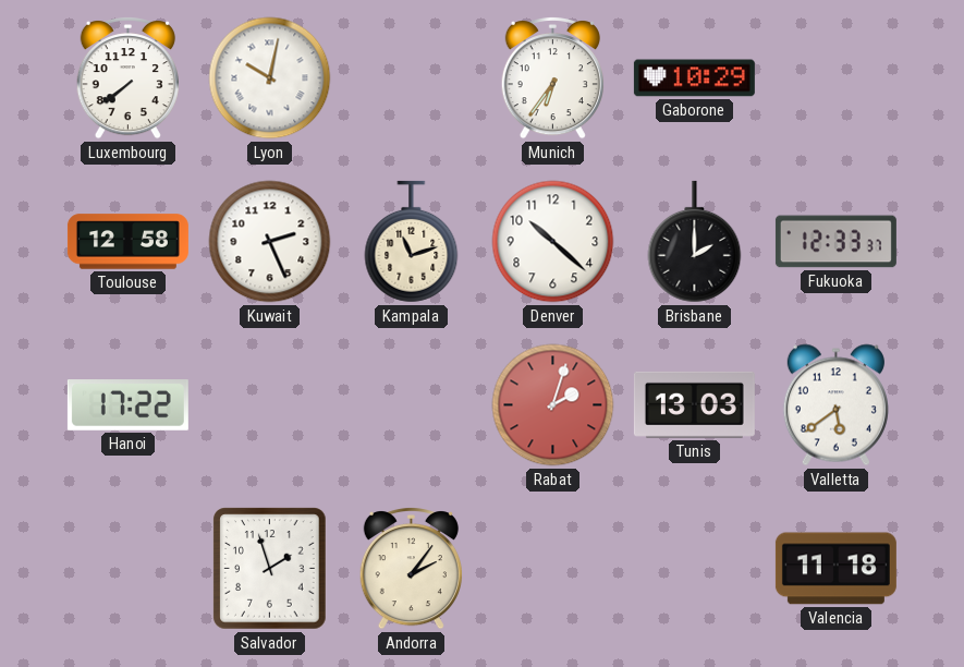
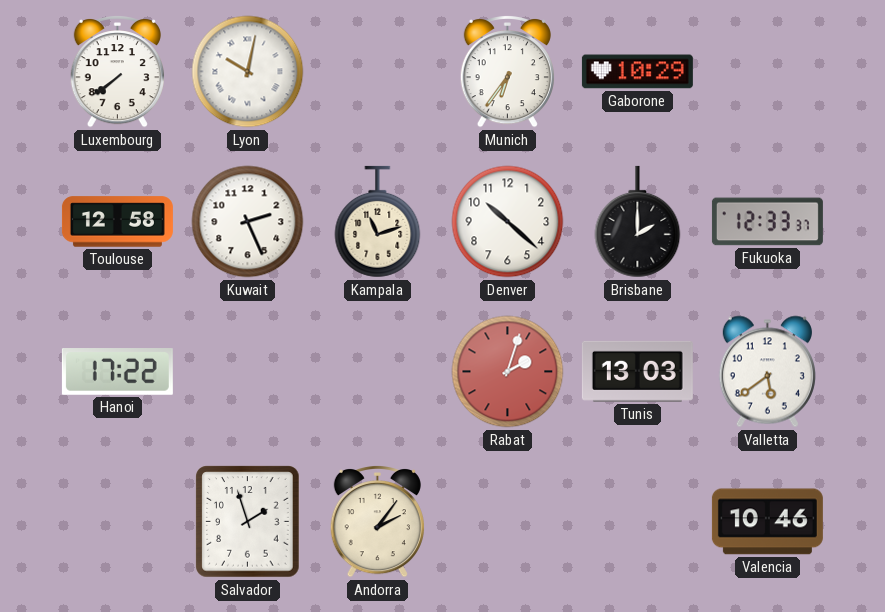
Valencia: 11:18 -> 10:46 (767, 522)
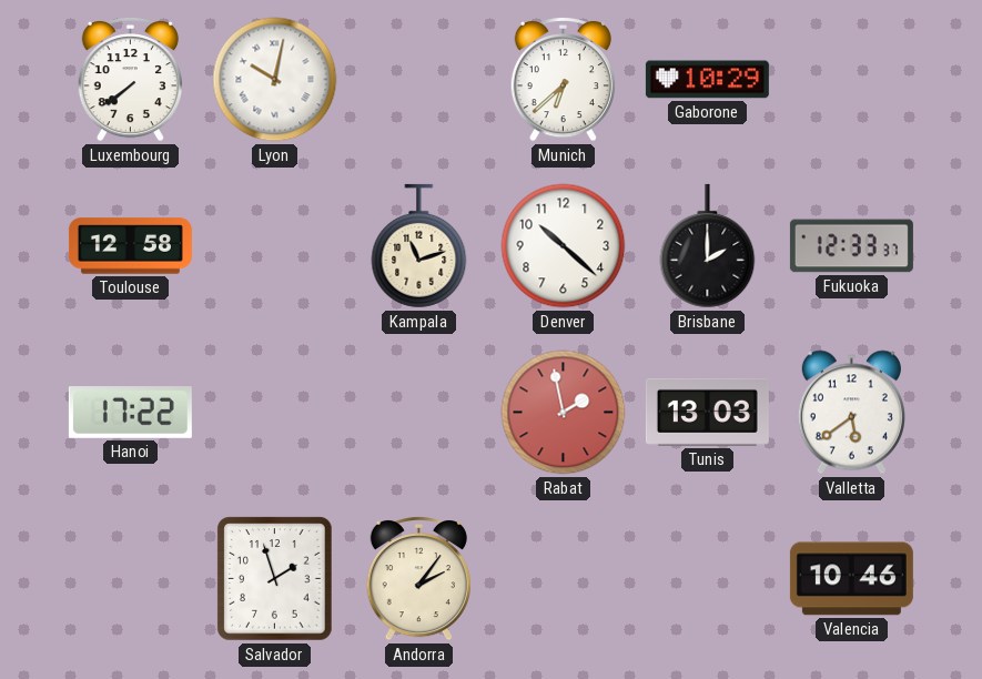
Munich: 6:36 -> 6:38 (563, 80)
Kuwait: 2:26 -> none (248, 222)
Rabat: 2:03 -> 1:58 (564, 413)
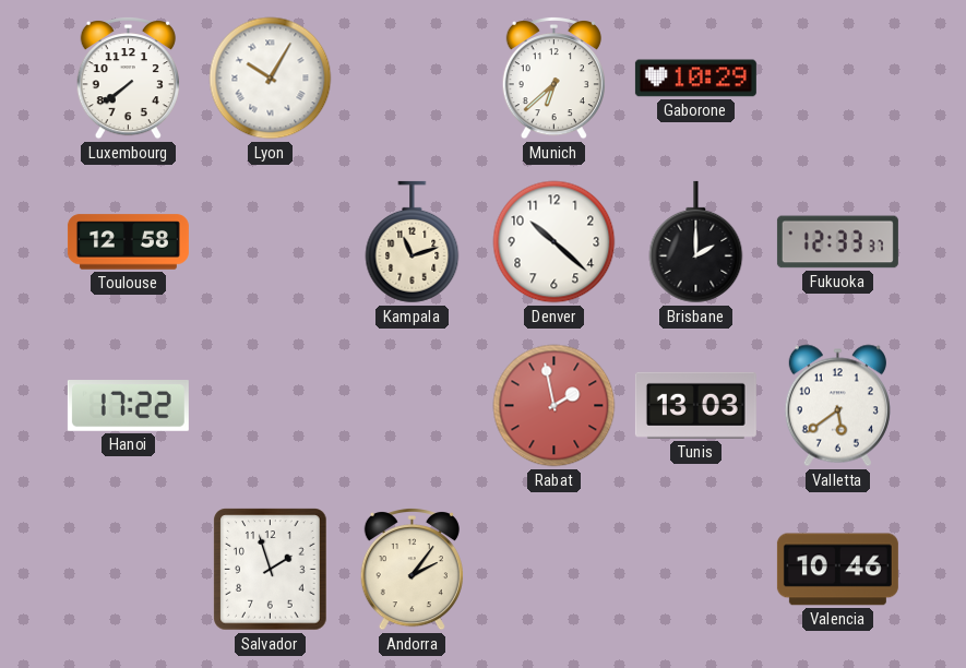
Lyon: 10:02 -> 10:05 (271, 79)
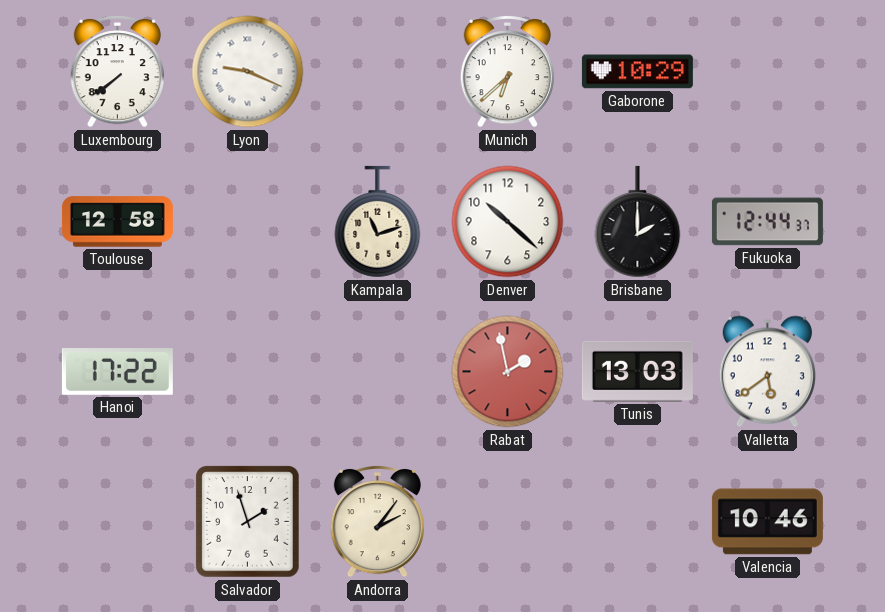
Lyon: 10:05 -> 9:19 (248, 72)
Fukuoka: 12:33 -> 12:44 (767, 222)
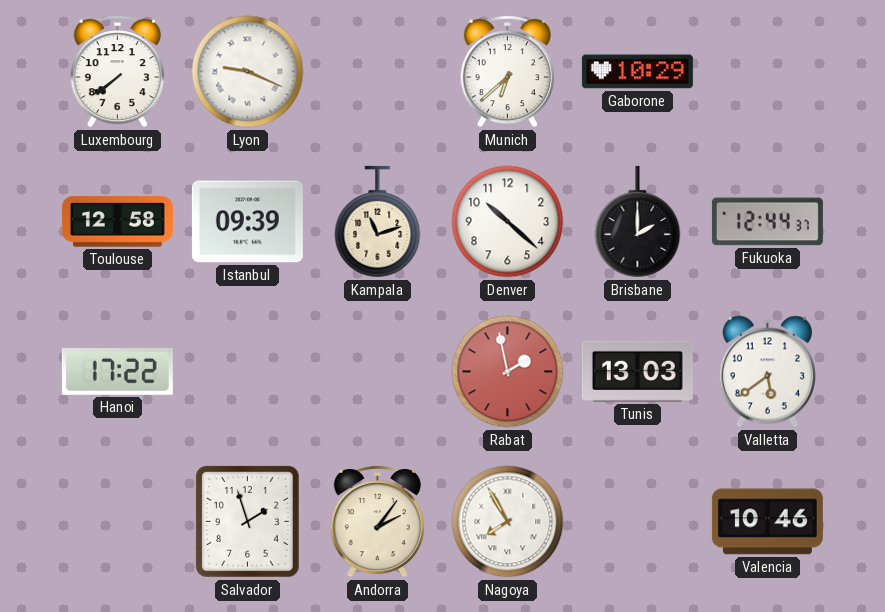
Istanbul: none -> 09:39 (247, 222)
Nagoya: none -> 7:55 (508, 522)
